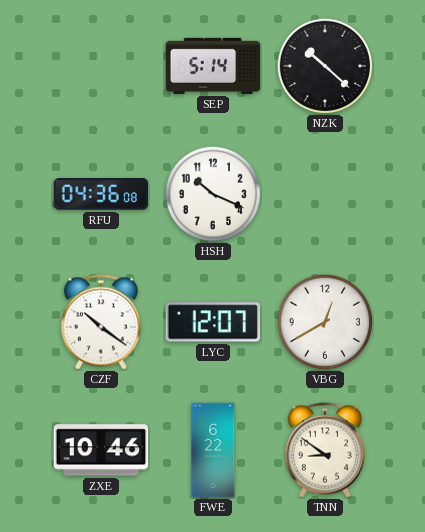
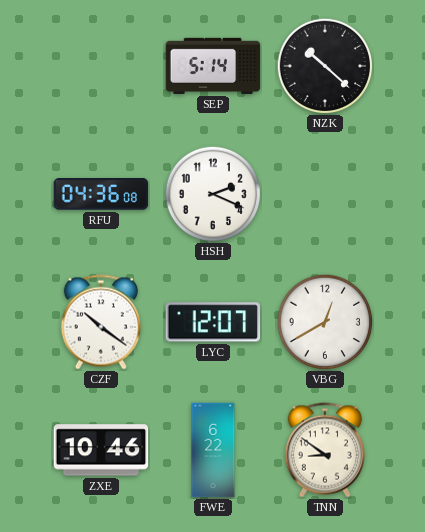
HSH: 10:19 -> 2:19 (213, 194)
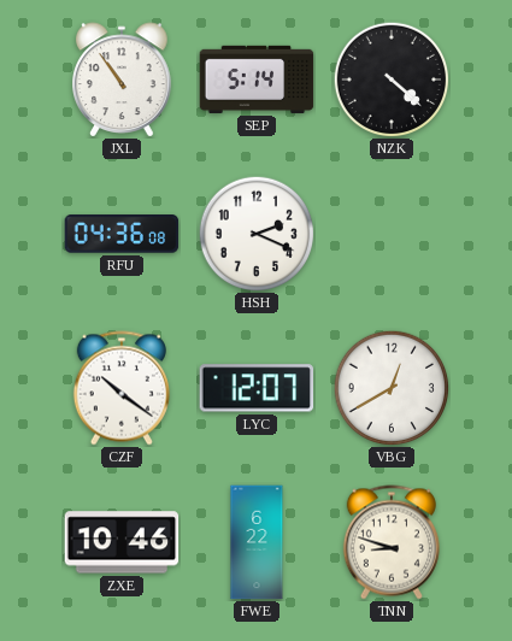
JXL: none -> 10:54 (123, 80)
NZK: 10:22 -> 4:22 (392, 80)
TNN: 8:51 -> 8:48 (392, 542)
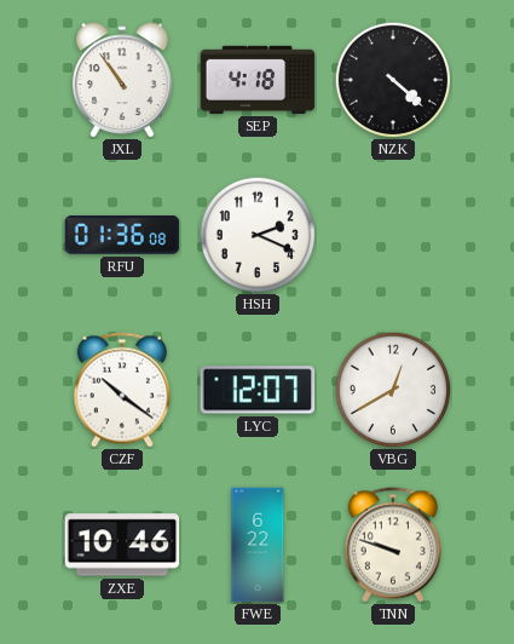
SEP: 5:14 -> 4:18 (258, 80)
RFU: 04:36 -> 01:36 (122, 235)
TNN: 8:48 -> 9:48 (393, 545)
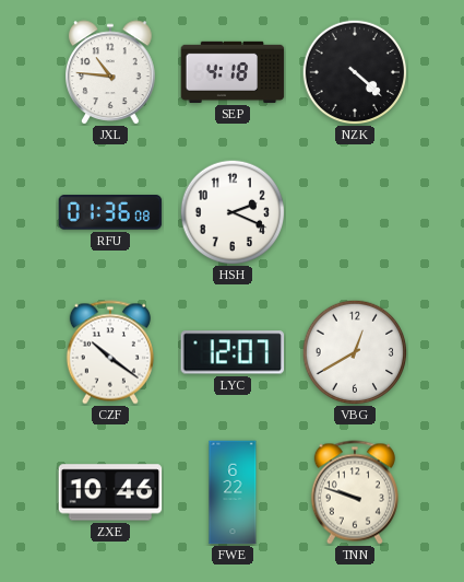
JXL: 10:54 -> 10:46 (111, 72)
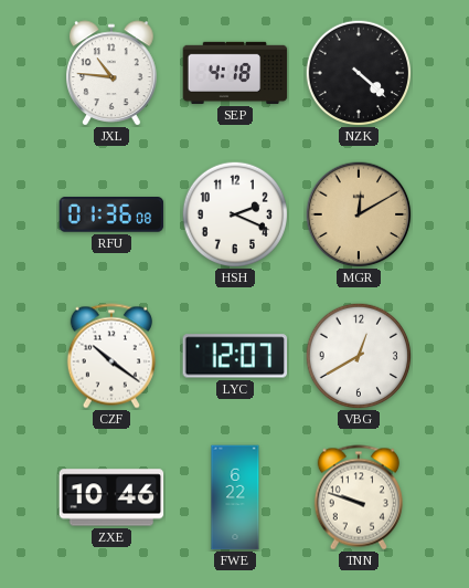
MGR: none -> 12:10 (359, 214)
